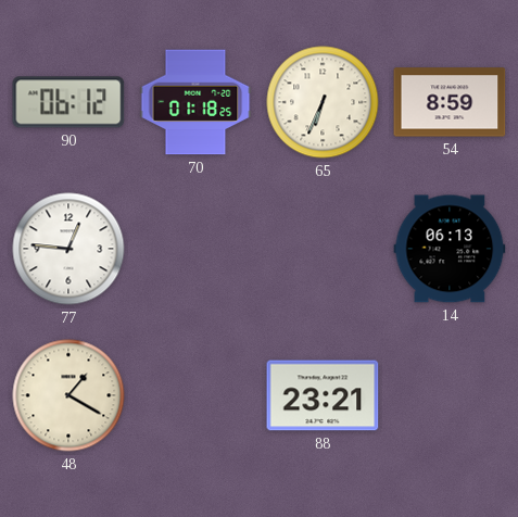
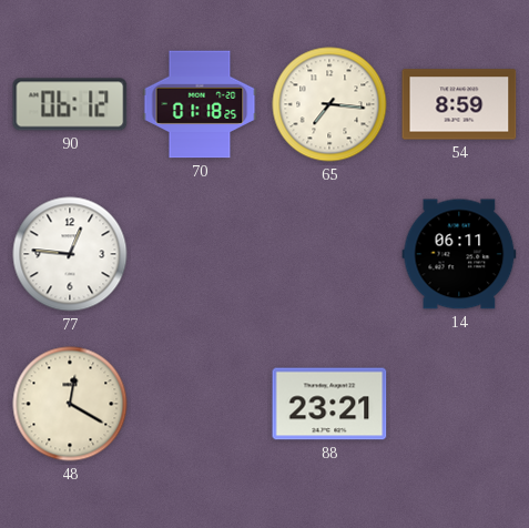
65: 6:34 -> 7:16 (329, 104)
14: 06:13 -> 06:11 (459, 254)
48: 1:20 -> 12:20 (70, 404)
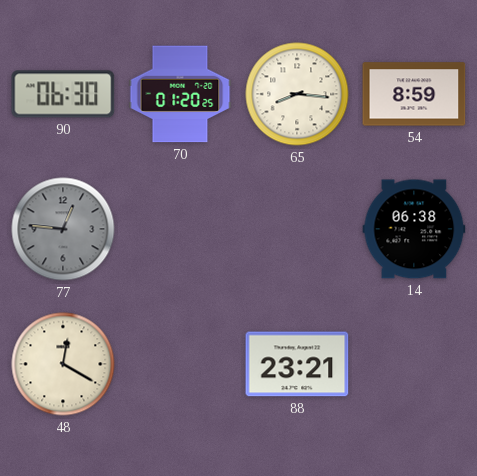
90: 06:12 -> 06:30 (63, 94)
70: 01:18 -> 01:20 (180, 94)
65: 7:16 -> 8:16 (297, 94)
77 dial: white -> grey (63, 229)
14: 06:11 -> 06:38 (414, 229)
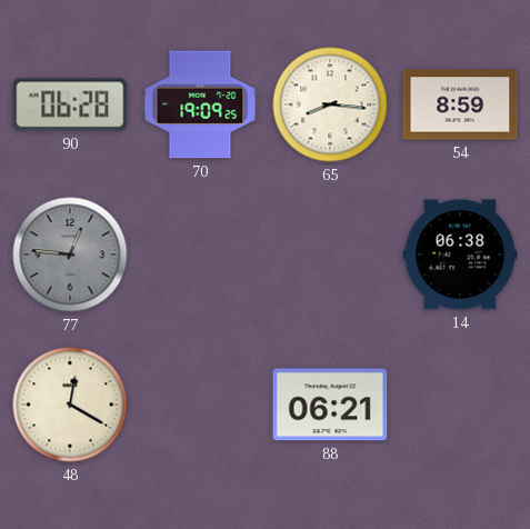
90: 06:30 -> 06:28 (70, 104)
70: 01:20 -> 19:09 (200, 104)
88: 23:21 -> 06:21 (330, 405)
